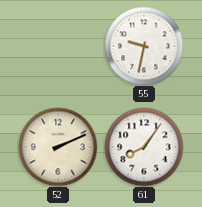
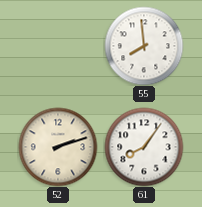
55: 9:32 -> 7:59 (144, 46)
52: 2:11 -> 2:12 (58, 147)
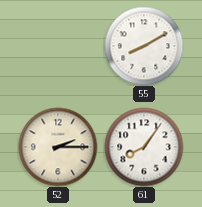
55: 7:59 -> 8:10 (144, 46)
52: 2:12 -> 2:15 (58, 147)
